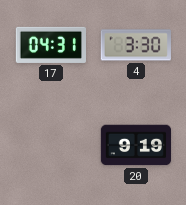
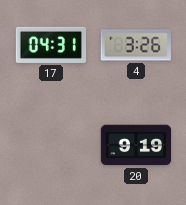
4: 3:30 -> 3:26 (136, 45)
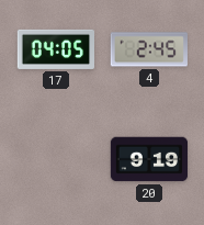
17: 04:31 -> 04:05 (55, 49)
4: 3:26 -> 2:45 (149, 49)
